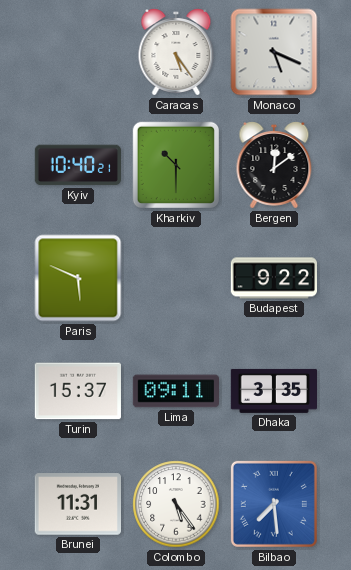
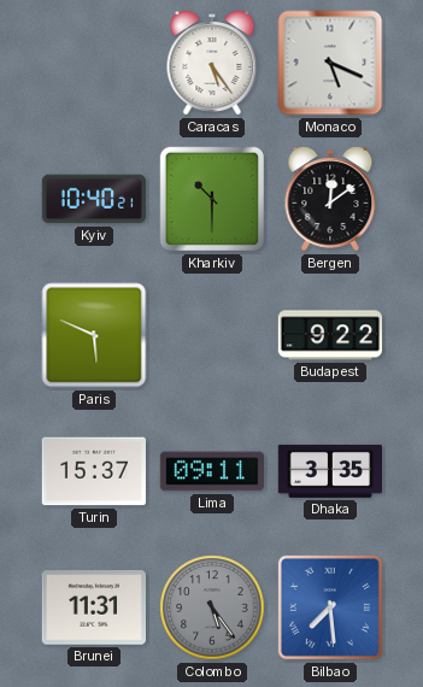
Colombo dial: white -> grey (212, 607)
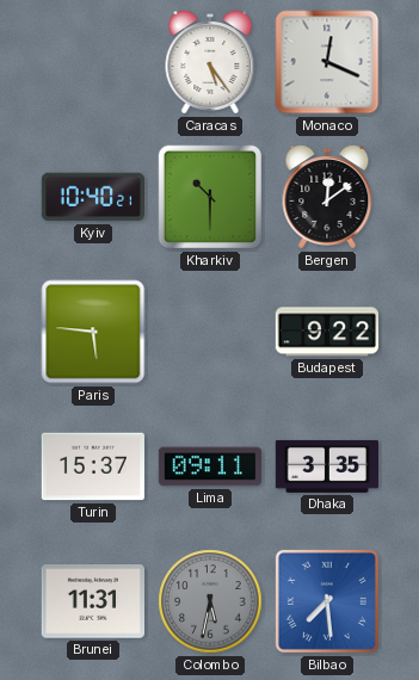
Monaco: 5:19 -> 12:19 (327, 62)
Paris: 5:49 -> 5:46 (93, 332)
Colombo: 5:24 -> 5:32 (210, 601)
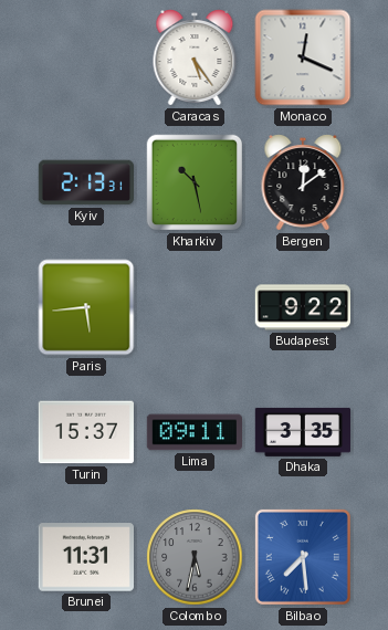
Kyiv: 10:40 -> 2:13 (85, 182)
Kharkiv: 10:30 -> 10:28 (195, 182)
Paris: 5:46 -> 5:44 (86, 307)
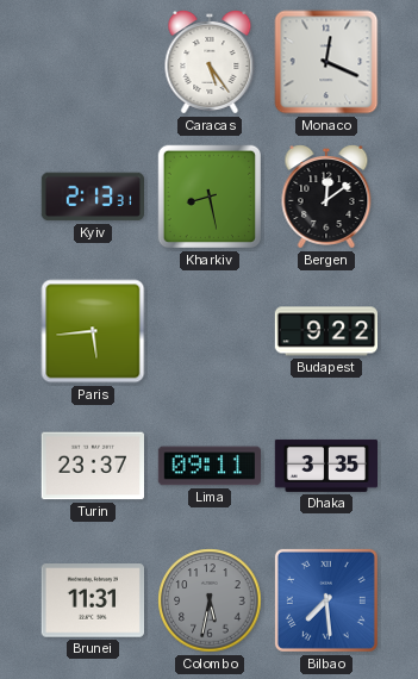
Kharkiv: 10:28 -> 8:28 (210, 197)
Turin: 15:37 -> 23:37 (93, 466)
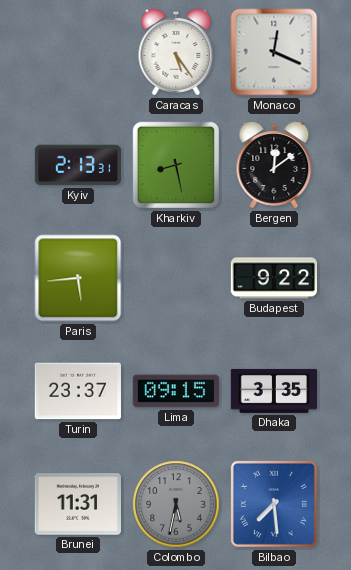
Lima: 09:11 -> 09:15 (175, 391)
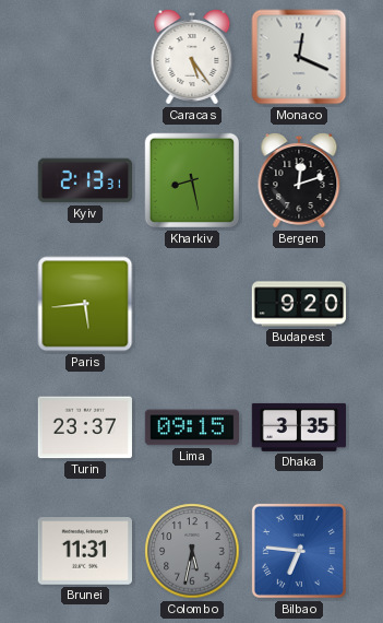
Bergen: 12:09 -> 12:12 (299, 180)
Budapest: 9:22 -> 9:20 (298, 304)
Bilbao: 7:29 -> 6:46 (299, 551)
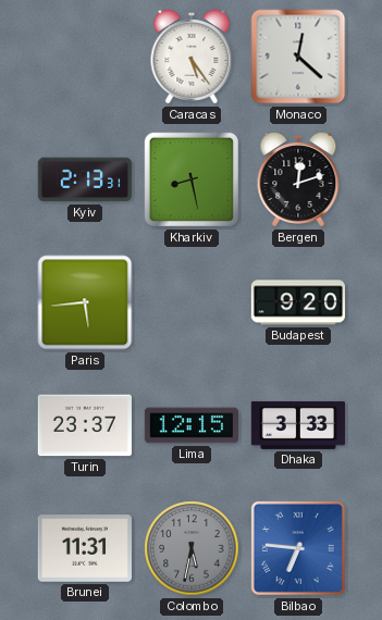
Monaco: 12:19 -> 12:22 (298, 57)
Lima: 09:15 -> 12:15 (190, 425)
Dhaka: 3:35 -> 3:33 (297, 425)
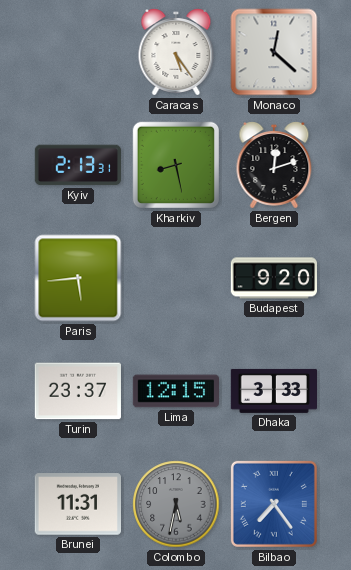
Bilbao: 6:46 -> 7:24 (274, 504)
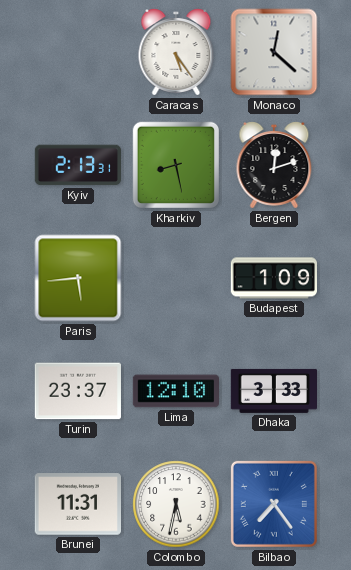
Budapest: 9:20 -> 1:09 (273, 278)
Lima: 12:15 -> 12:10 (175, 391)
Colombo dial: grey -> white (176, 504)
